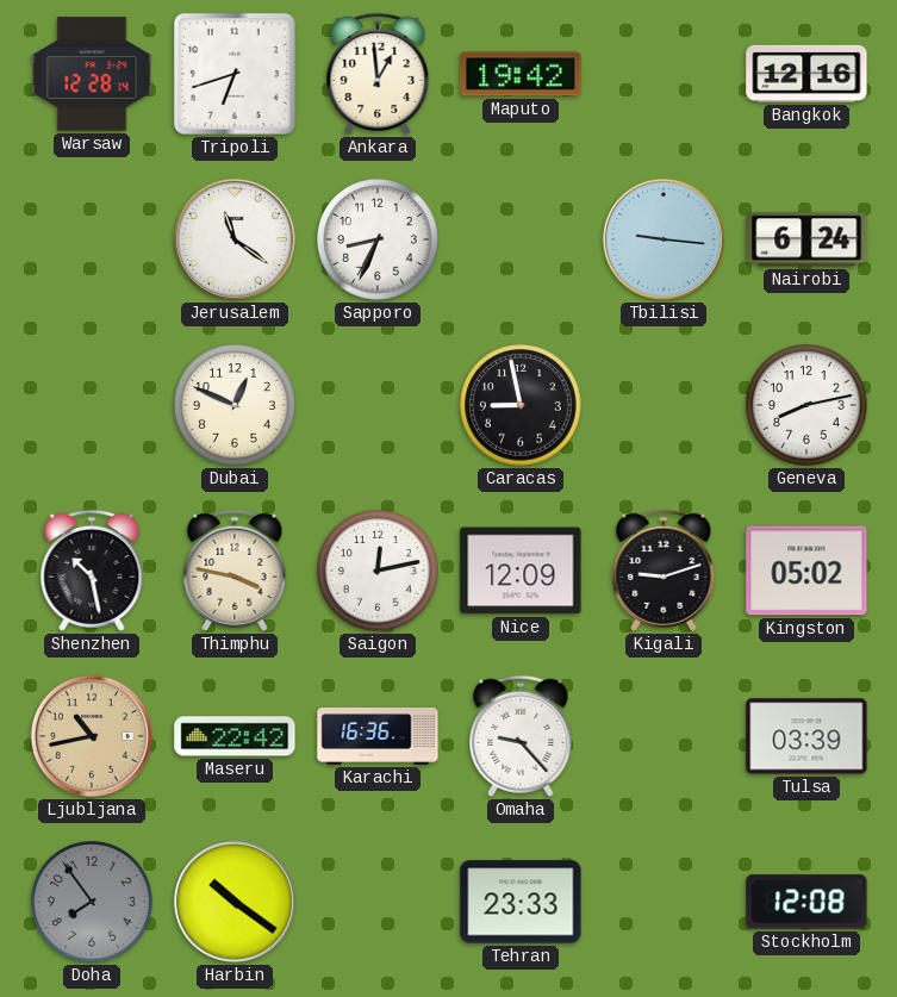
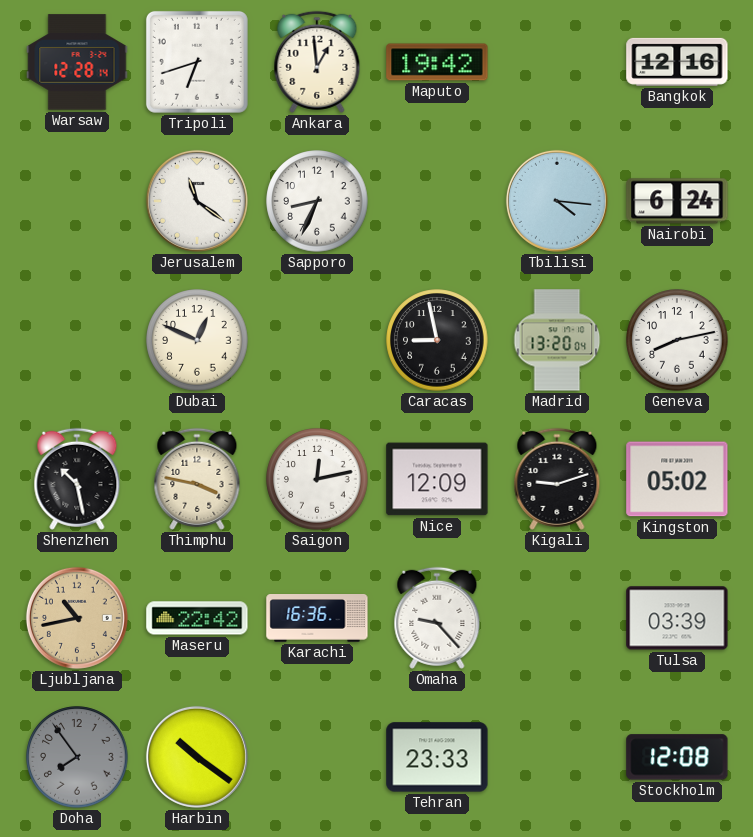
Tbilisi: 9:16 -> 4:16 (557, 201)
Madrid: none -> 13:20 (557, 340)
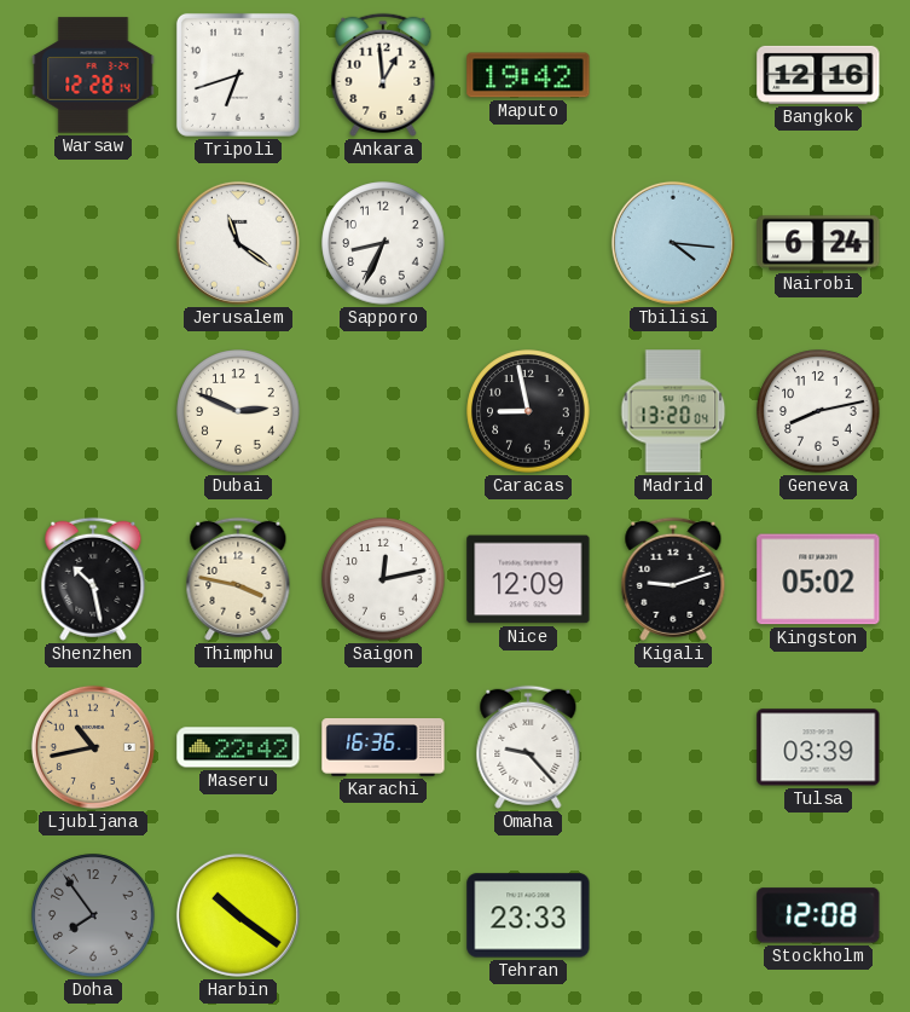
Dubai: 12:49 -> 2:49 (238, 411)
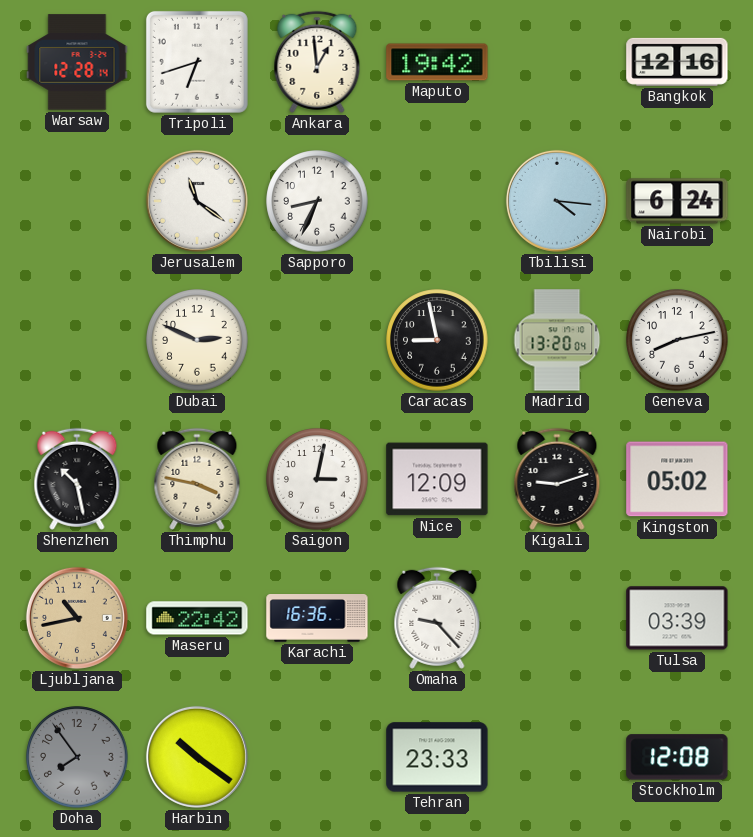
Saigon: 12:13 -> 3:02 (317, 479)
